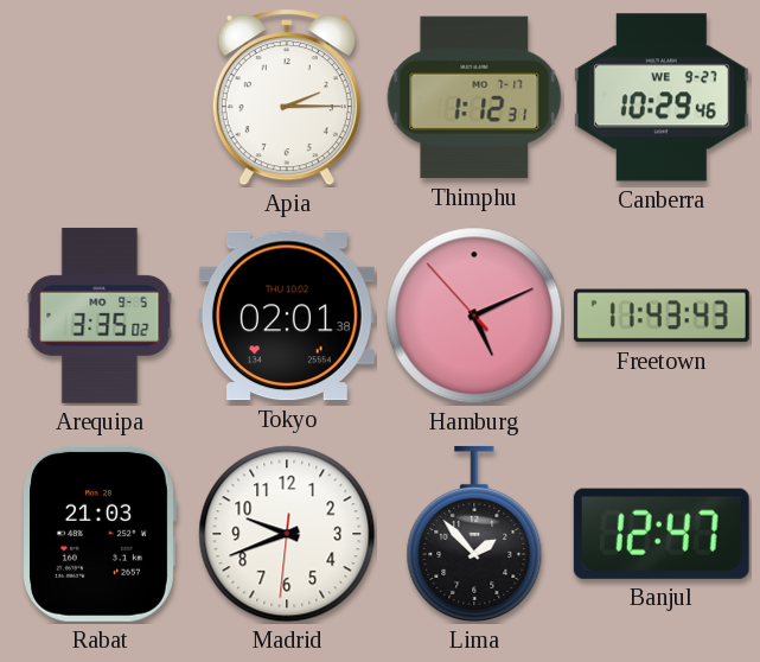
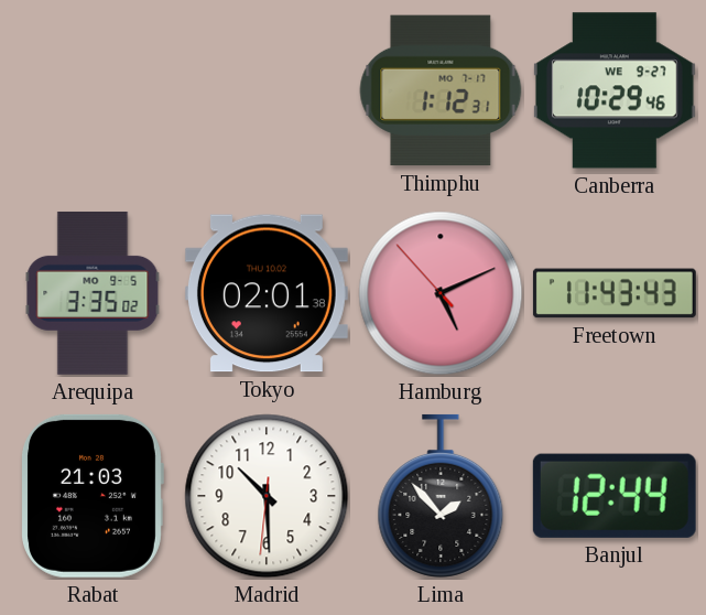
Apia: 2:15 -> none (287, 97)
Madrid: 9:41 -> 10:29 (267, 496)
Banjul: 12:47 -> 12:44 (615, 496)
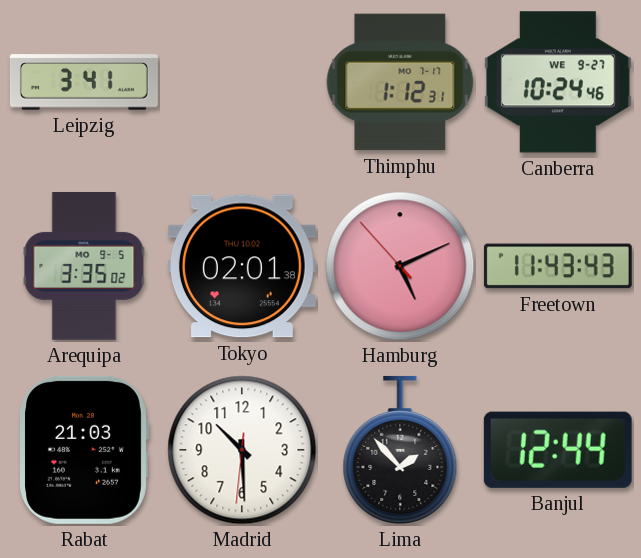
Leipzig: none -> 3:41 (84, 82)
Canberra: 10:29 -> 10:24 (558, 82)
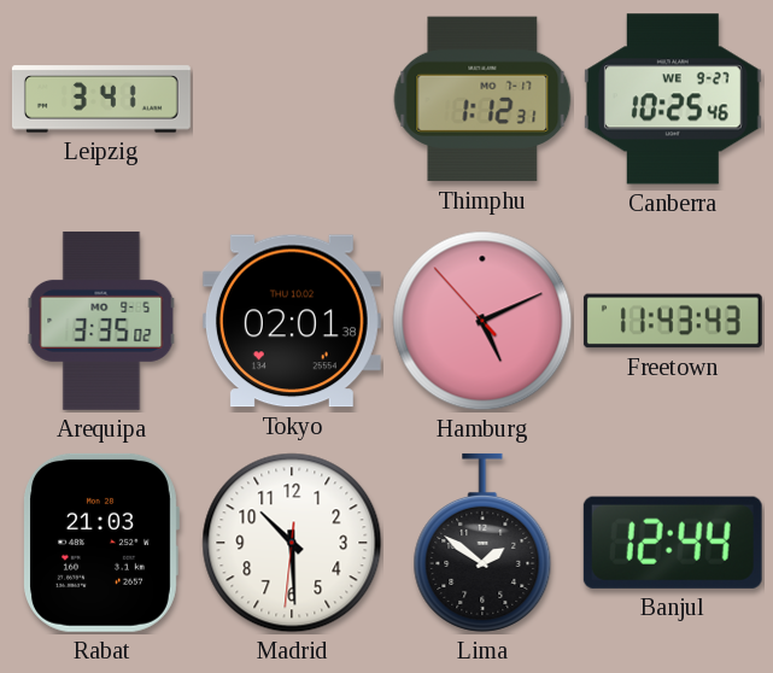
Canberra: 10:24 -> 10:25 (673, 99)
Lima: 1:53 -> 1:51 (482, 543)
